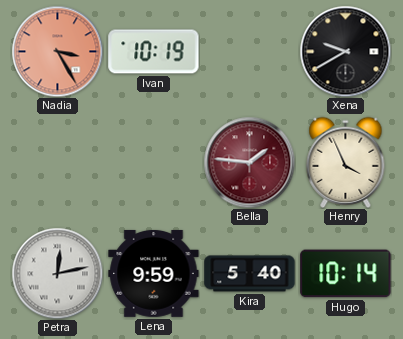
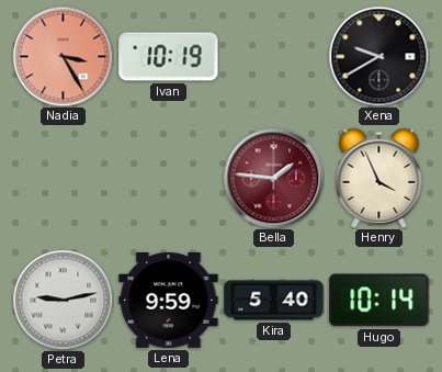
Petra: 12:13 -> 9:13 (63, 300)
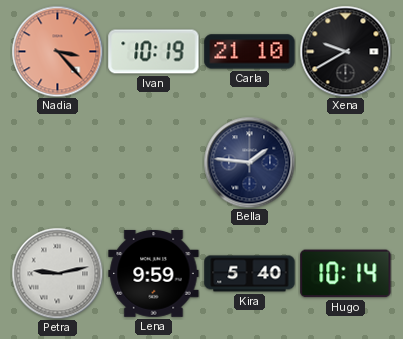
Nadia: 3:25 -> 3:23 (57, 51)
Carla: none -> 21:10 (250, 52)
Bella dial: burgundy -> navy (249, 162)
Henry: 3:56 -> none (379, 178)
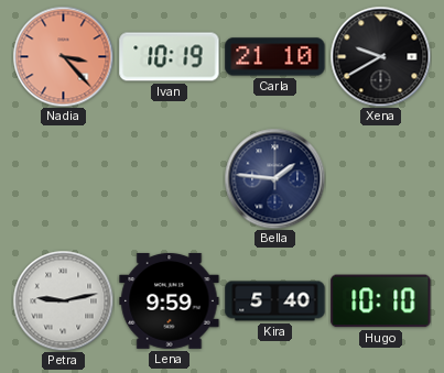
Hugo: 10:14 -> 10:10 (381, 301)
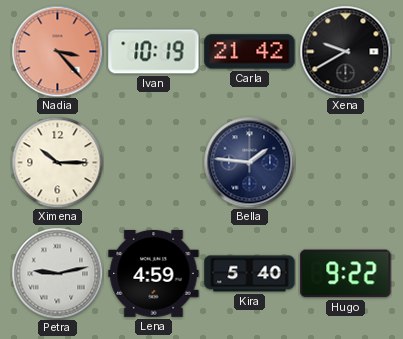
Carla: 21:10 -> 21:42 (250, 52)
Ximena: none -> 10:15 (57, 162)
Lena: 9:59 -> 4:59 (154, 273)
Hugo: 10:10 -> 9:22 (346, 274)
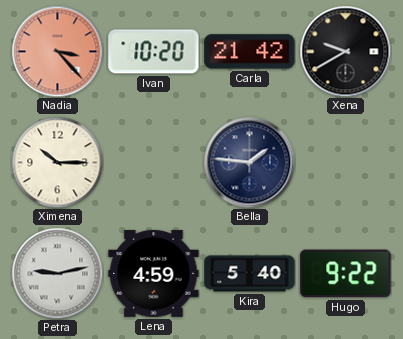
Ivan: 10:19 -> 10:20 (154, 52)
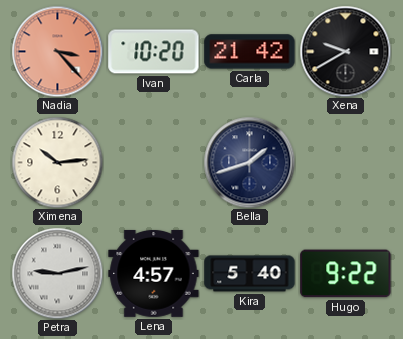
Ximena: 10:15 -> 10:14 (57, 162)
Bella: 1:46 -> 1:42 (249, 162)
Lena: 4:59 -> 4:57 (154, 273)
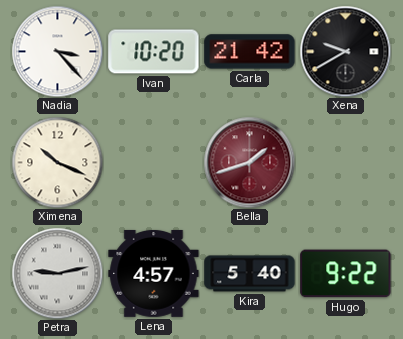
Nadia dial: salmon -> white (57, 51)
Ximena: 10:14 -> 10:19 (57, 162)
Bella dial: navy -> burgundy (249, 162)
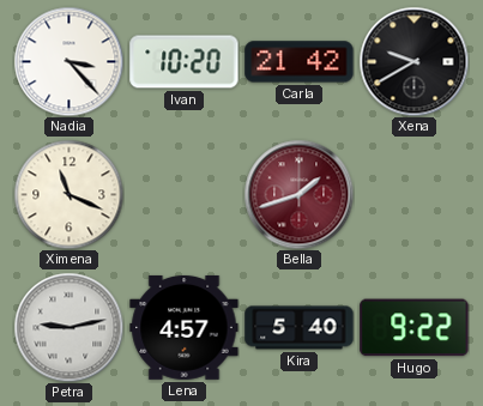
Ximena: 10:19 -> 11:19 (68, 194)
